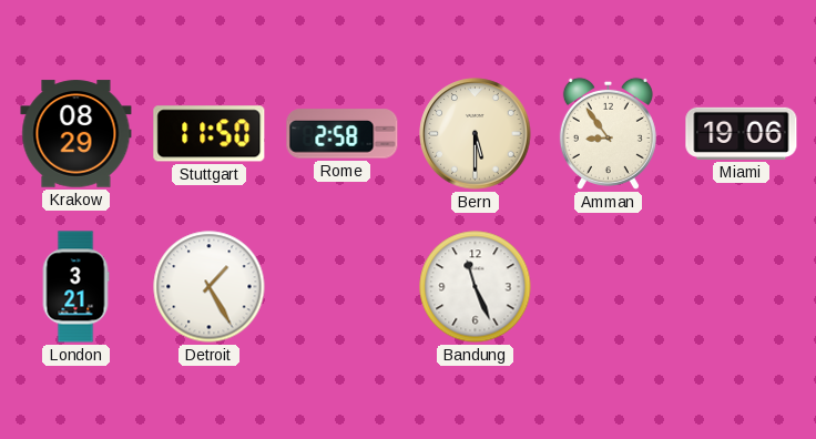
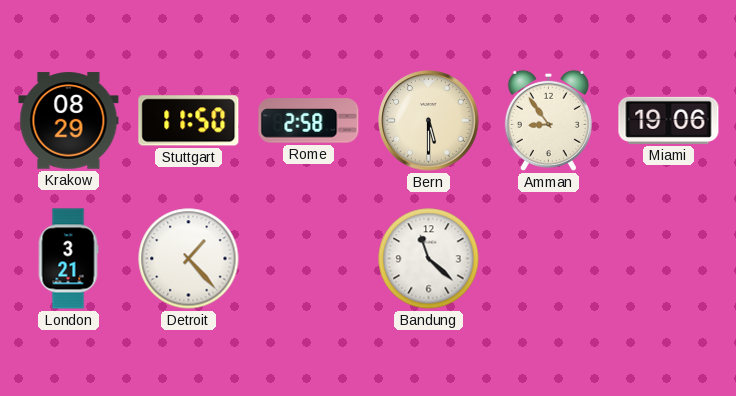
Detroit: 1:25 -> 1:23 (189, 259)
Bandung: 11:26 -> 11:22 (429, 259)
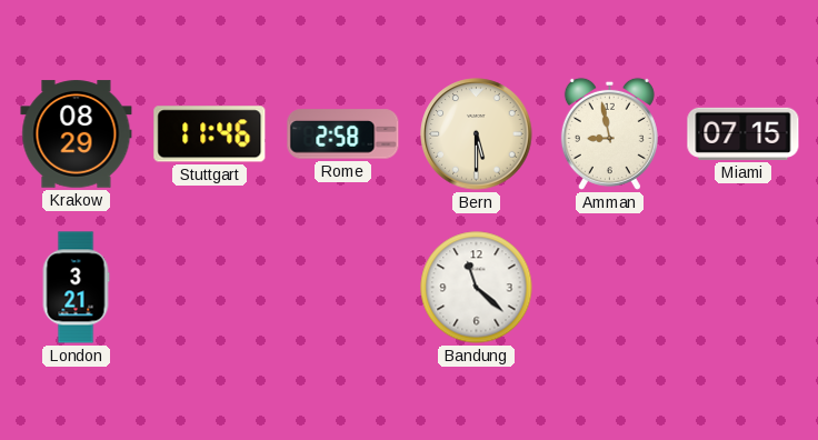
Stuttgart: 11:50 -> 11:46 (210, 134)
Amman: 8:54 -> 8:58 (609, 133)
Miami: 19:06 -> 07:15 (744, 133)
Detroit: 1:23 -> none (189, 259)
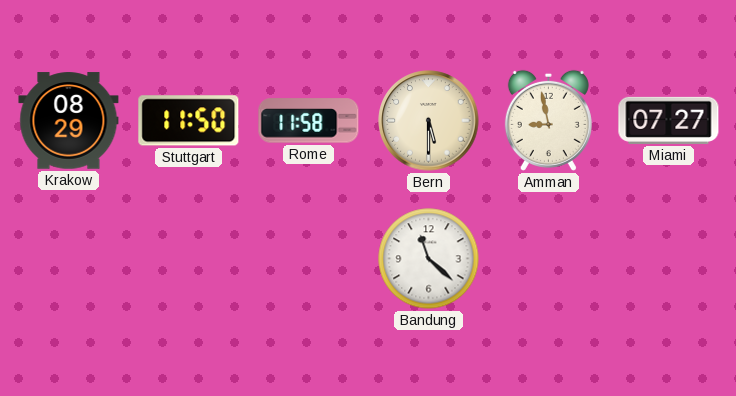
Stuttgart: 11:46 -> 11:50 (189, 121)
Rome: 2:58 -> 11:58 (309, 121)
Miami: 07:15 -> 07:27 (669, 120)
London: 3:21 -> none (76, 288)
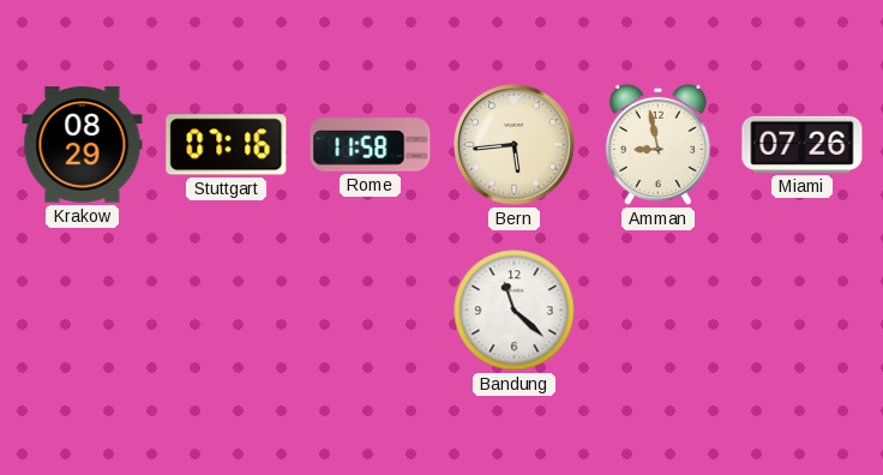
Stuttgart: 11:50 -> 07:16 (227, 145)
Bern: 5:30 -> 5:44 (515, 145)
Miami: 07:27 -> 07:26 (803, 144)
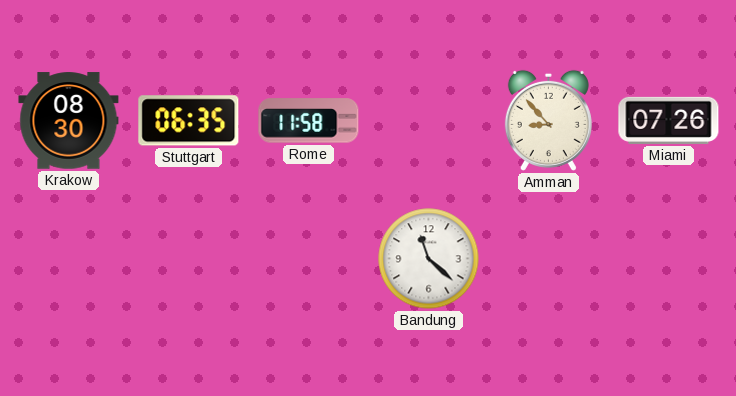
Krakow: 08:29 -> 08:30 (69, 121)
Stuttgart: 07:16 -> 06:35 (189, 121)
Bern: 5:44 -> none (515, 145)
Amman: 8:58 -> 8:53 (548, 120)
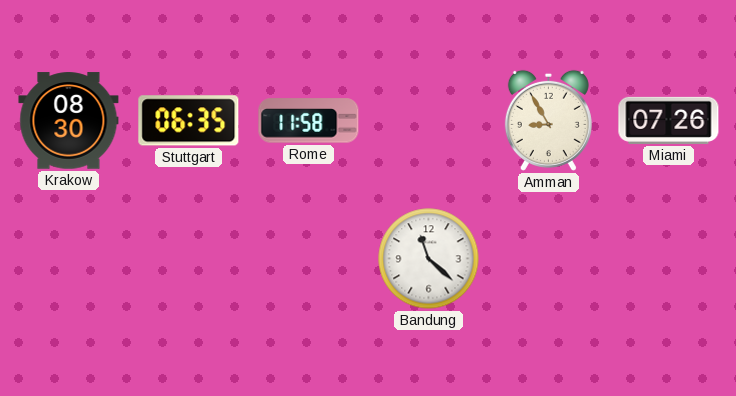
Amman: 8:53 -> 8:55 (548, 120)
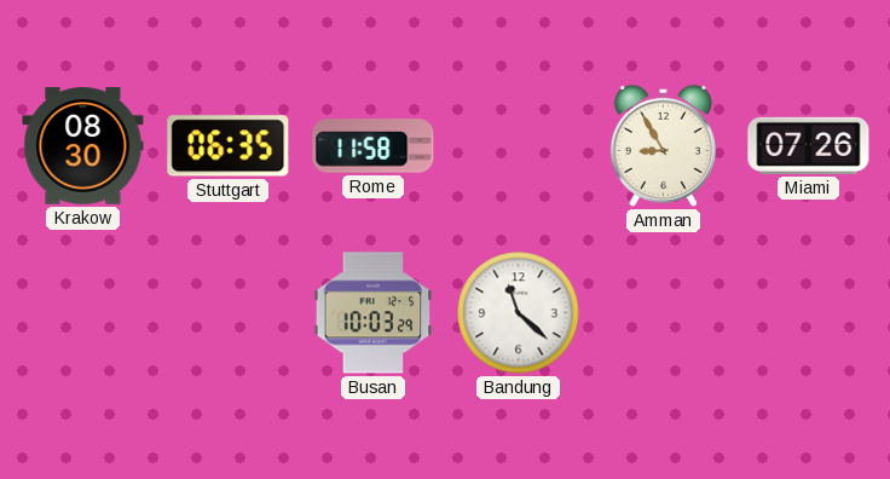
Busan: none -> 10:03 (374, 313)
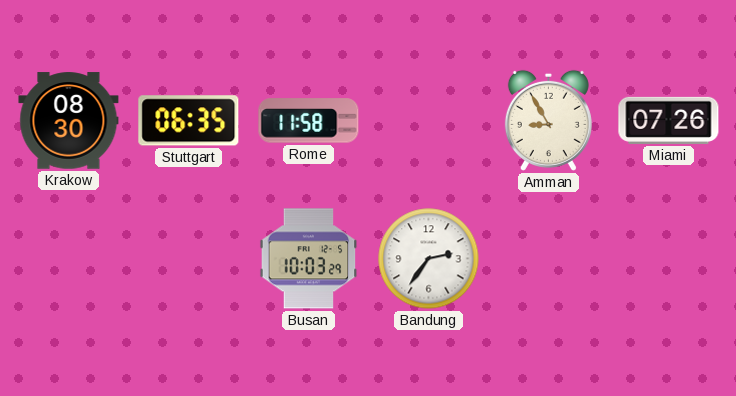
Bandung: 11:22 -> 2:36 (429, 259)
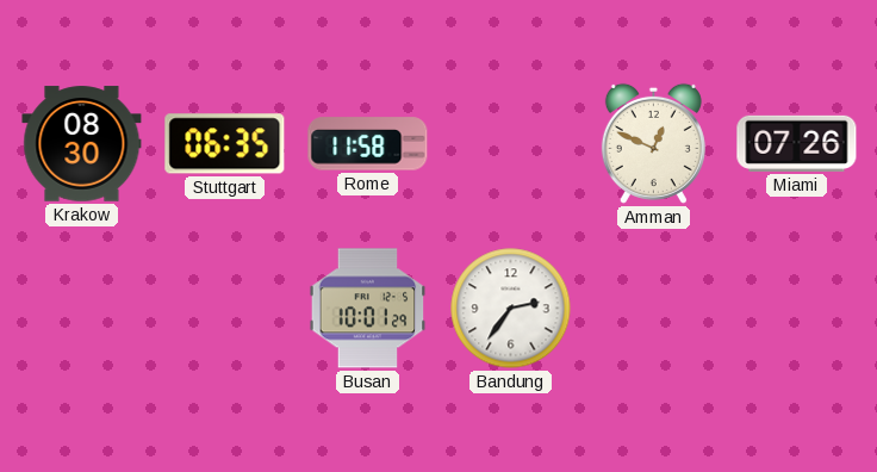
Amman: 8:55 -> 12:49 (653, 143)
Busan: 10:03 -> 10:01 (368, 309)
